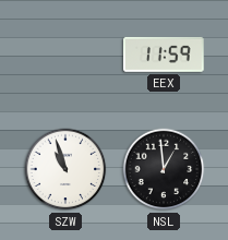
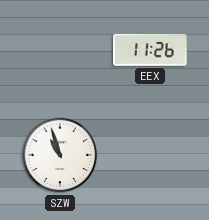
EEX: 11:59 -> 11:26 (151, 50)
NSL: 12:59 -> none (164, 169)
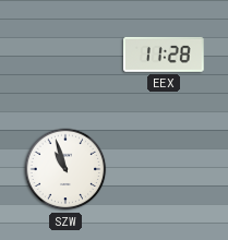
EEX: 11:26 -> 11:28 (165, 55)
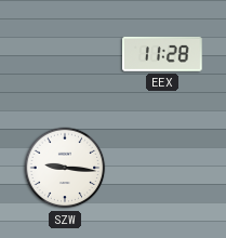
SZW: 10:57 -> 9:16 (65, 168)
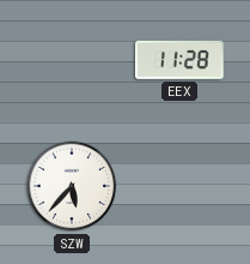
SZW: 9:16 -> 5:37 (72, 186)
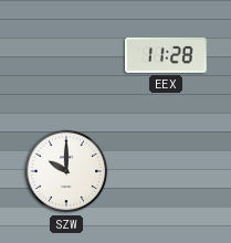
SZW: 5:37 -> 10:00 (66, 171)
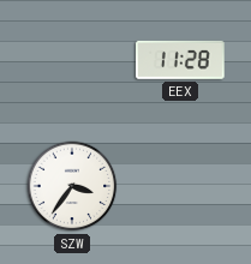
SZW: 10:00 -> 3:36 (72, 186)
